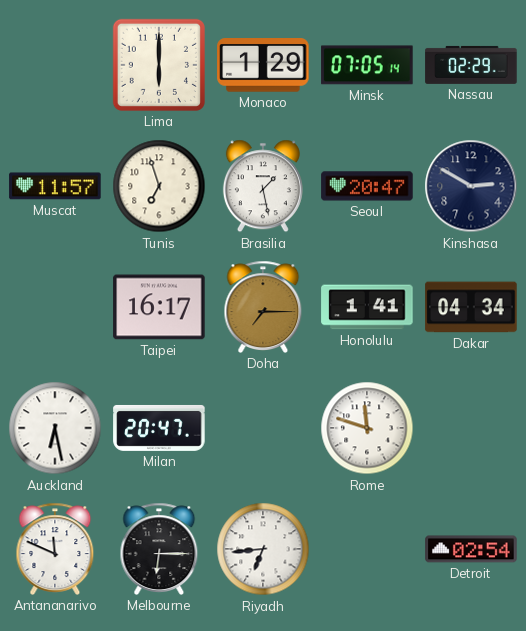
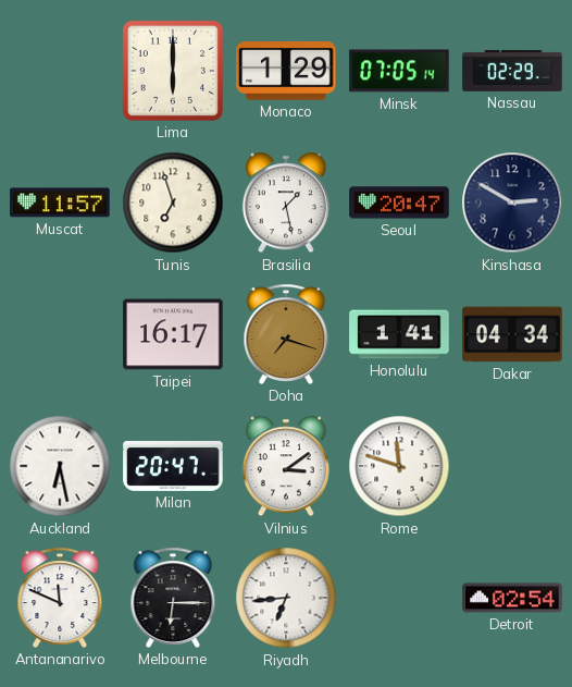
Doha: 7:15 -> 7:18 (286, 334)
Vilnius: none -> 3:09 (286, 466)
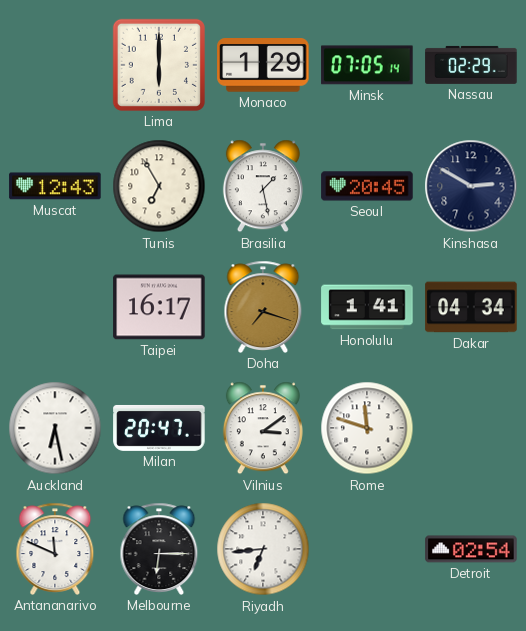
Muscat: 11:57 -> 12:43 (55, 186)
Tunis: 6:57 -> 6:55 (159, 186)
Seoul: 20:47 -> 20:45 (367, 186)
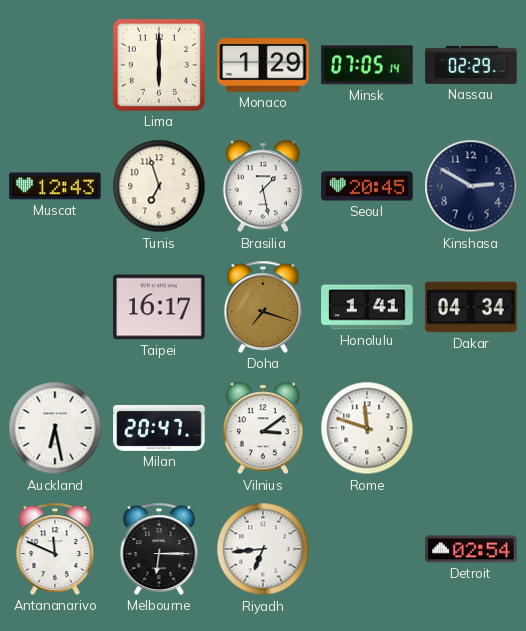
Tunis: 6:55 -> 6:57 (159, 186)
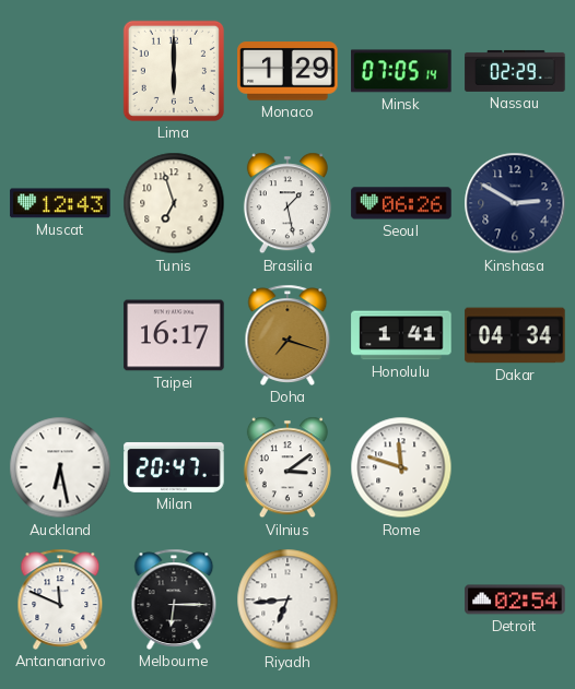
Seoul: 20:45 -> 06:26 (401, 203)
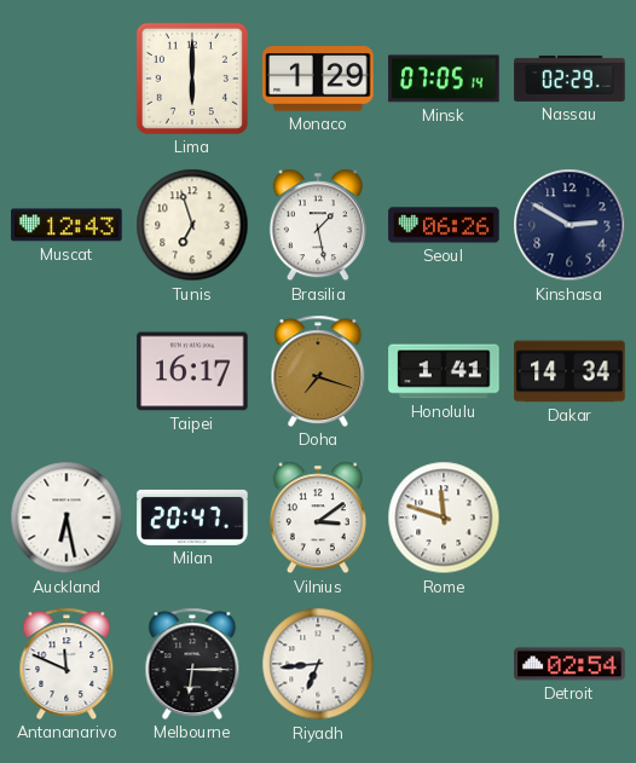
Dakar: 04:34 -> 14:34 (569, 371)
